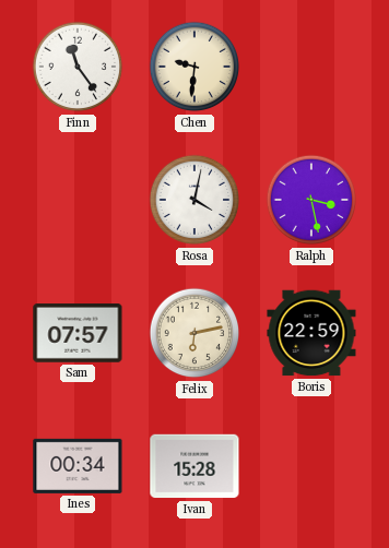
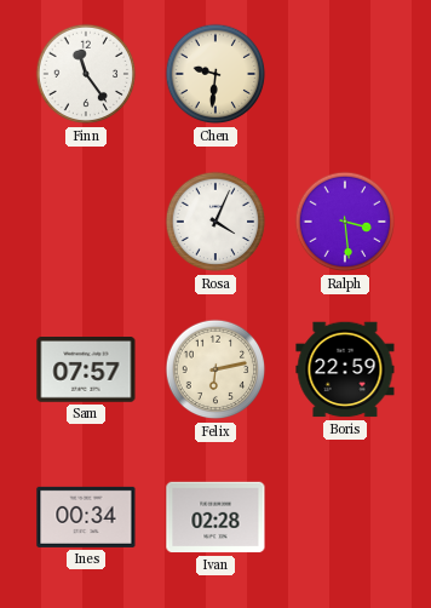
Rosa: 4:02 -> 4:04 (215, 222)
Ralph: 3:28 -> 3:29 (345, 222)
Ivan: 15:28 -> 02:28 (215, 517)
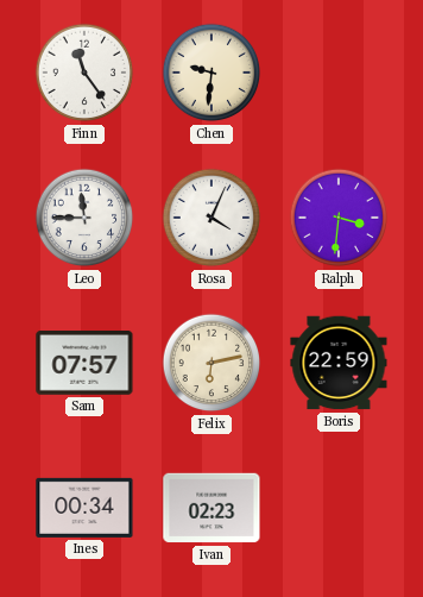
Leo: none -> 11:45 (84, 218)
Ralph: 3:29 -> 3:31 (339, 218)
Ivan: 02:28 -> 02:23 (211, 508)
